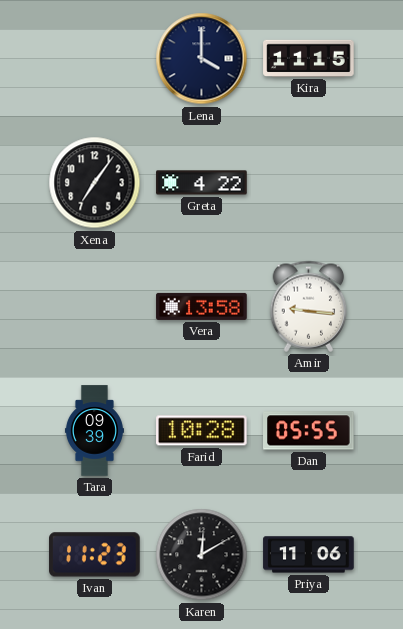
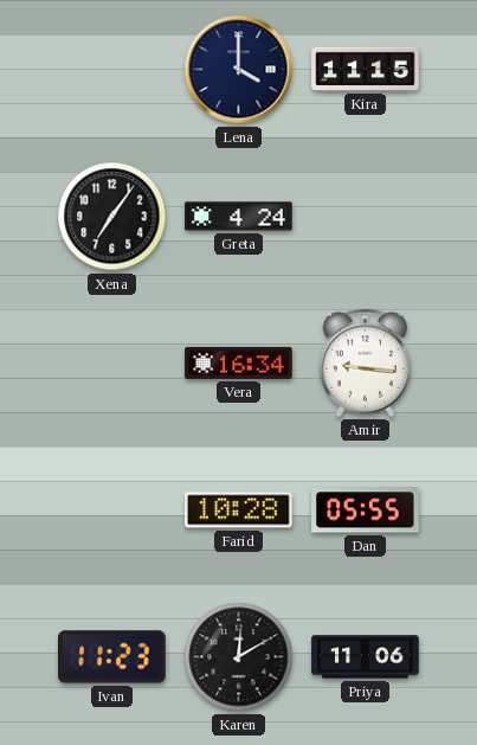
Greta: 4:22 -> 4:24 (239, 217)
Vera: 13:58 -> 16:34 (239, 362)
Tara: 09:39 -> none (94, 431)
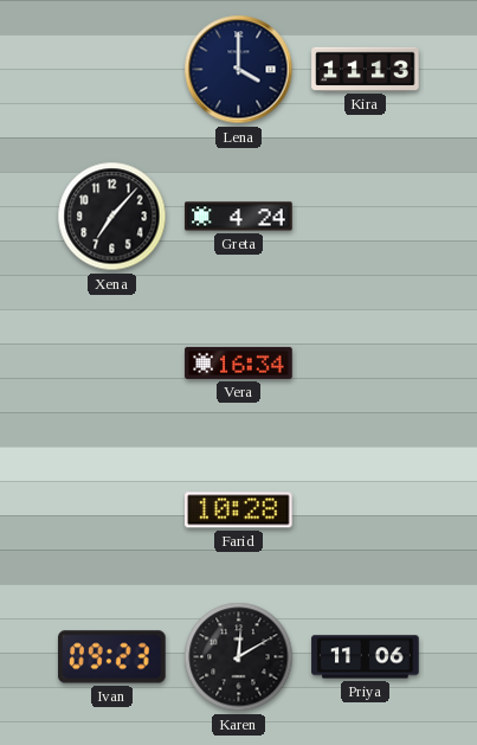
Kira: 11:15 -> 11:13 (366, 69)
Xena: 7:06 -> 7:07 (112, 217)
Amir: 9:16 -> none (366, 362)
Dan: 05:55 -> none (366, 510)
Ivan: 11:23 -> 09:23 (112, 657)
